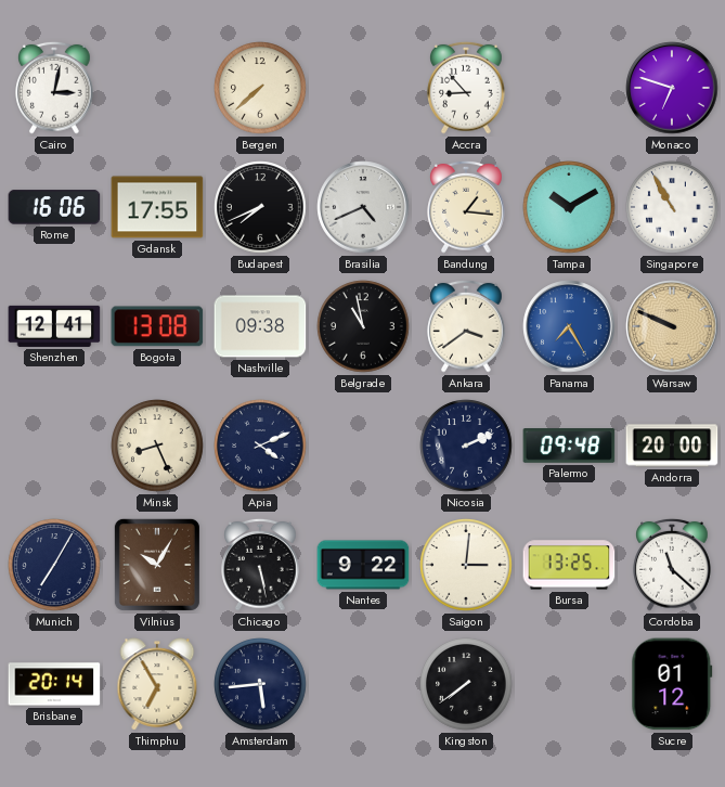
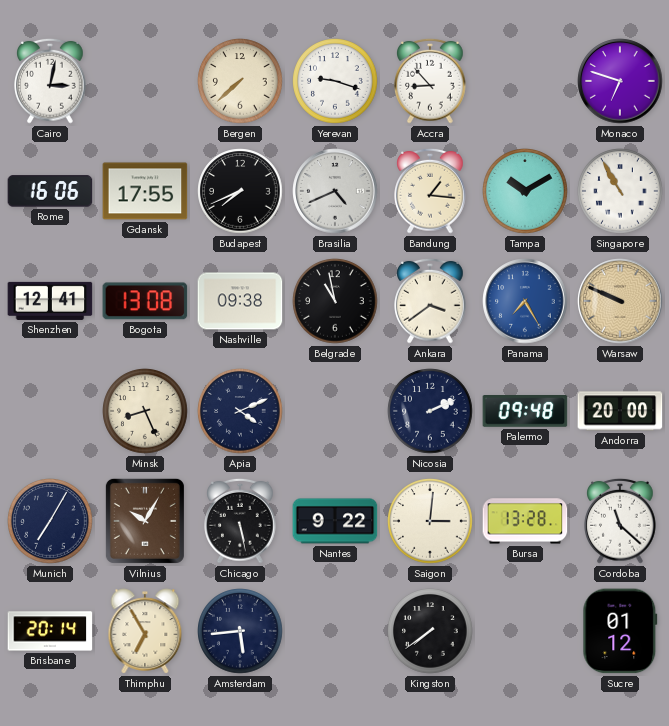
Yerevan: none -> 9:18 (335, 81)
Bursa: 13:25 -> 13:28 (525, 521)
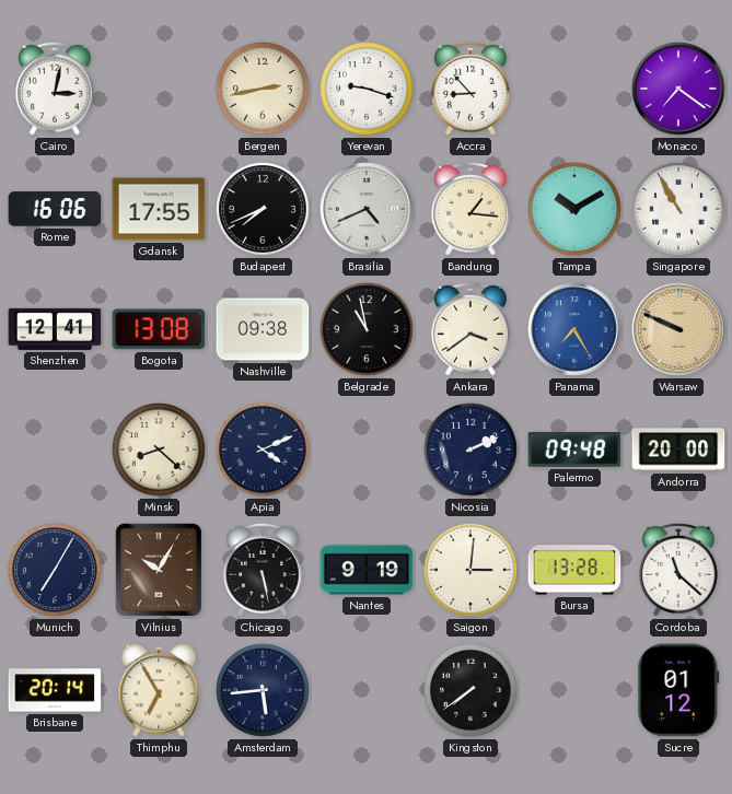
Bergen: 7:38 -> 2:43 (263, 89)
Monaco: 6:48 -> 7:21 (678, 89)
Minsk: 8:26 -> 8:22 (159, 449)
Nantes: 9:22 -> 9:19 (367, 570)
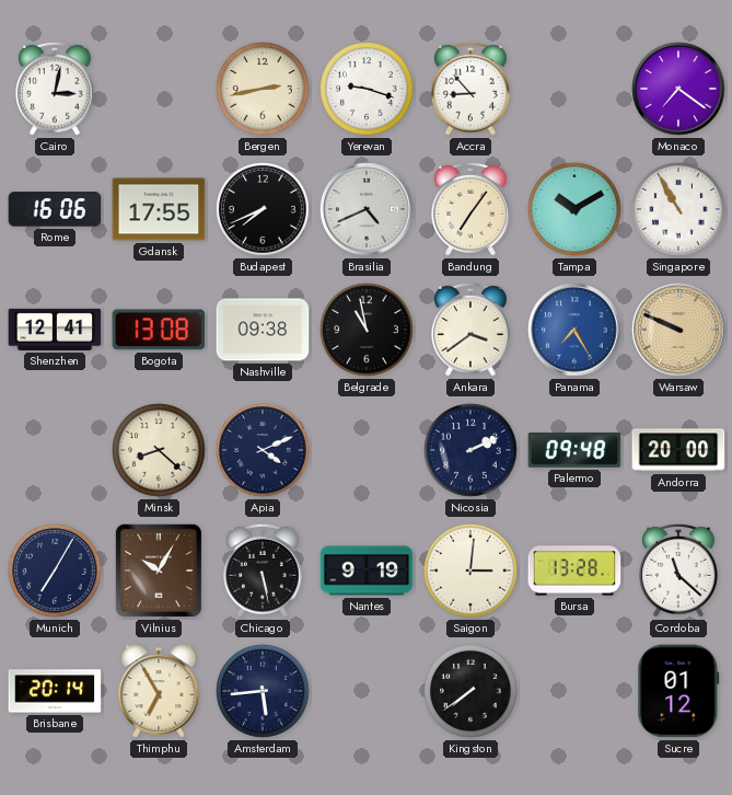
Bandung: 1:16 -> 7:06 (470, 209)
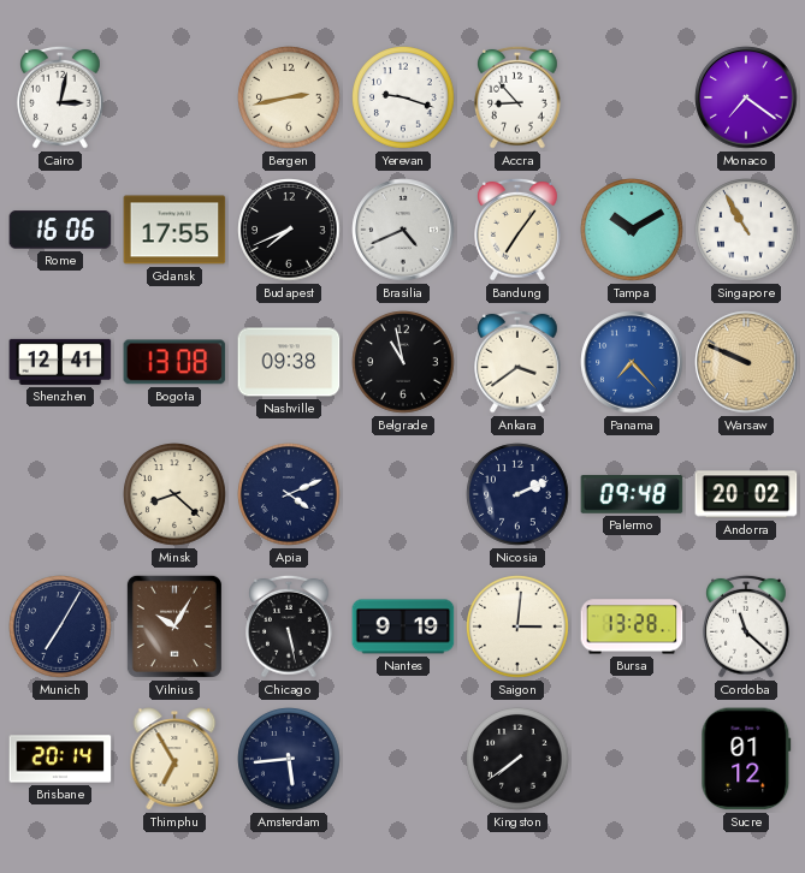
Panama: 7:25 -> 7:23 (632, 362)
Andorra: 20:00 -> 20:02 (746, 494)
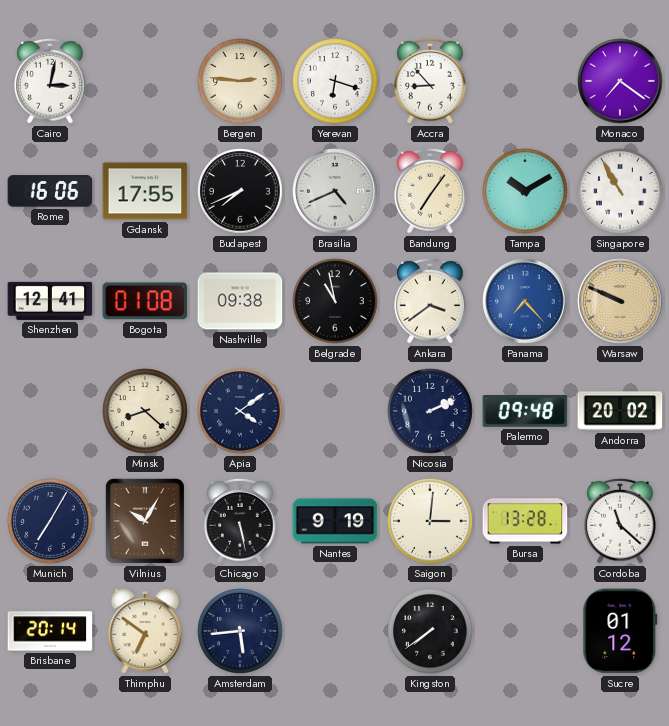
Bergen: 2:43 -> 2:46 (240, 81)
Yerevan: 9:18 -> 6:18 (335, 81)
Bogota: 13:08 -> 01:08 (145, 301)
Apia: 4:11 -> 4:09 (240, 411)
Thimphu: 6:55 -> 6:51 (145, 631)
